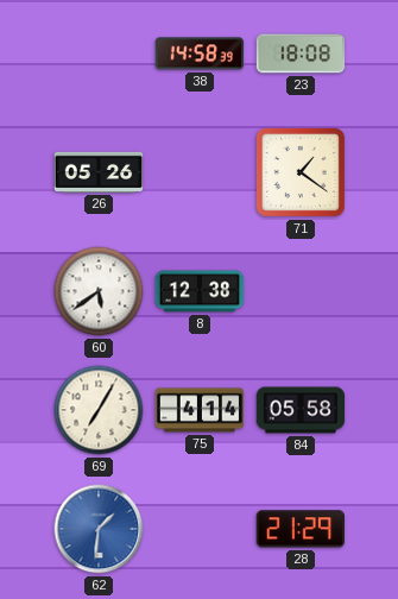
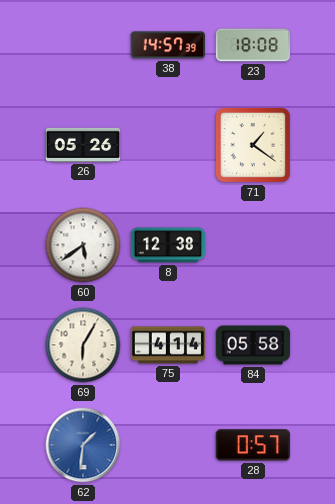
38: 14:58 -> 14:57 (167, 45)
69: 7:05 -> 6:05 (83, 345)
28: 21:29 -> 0:57 (252, 445)
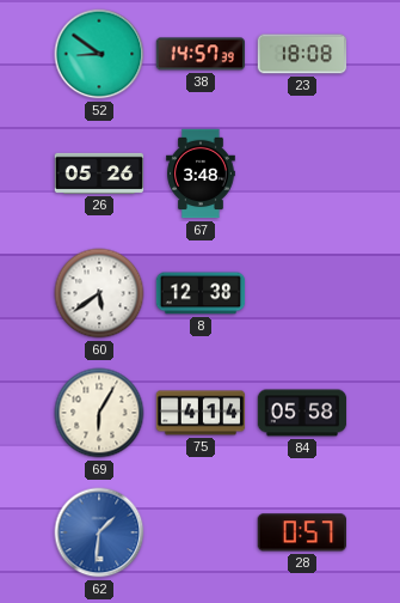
52: none -> 8:51 (99, 54)
67: none -> 3:48 (201, 173)
71: 1:21 -> none (253, 145)
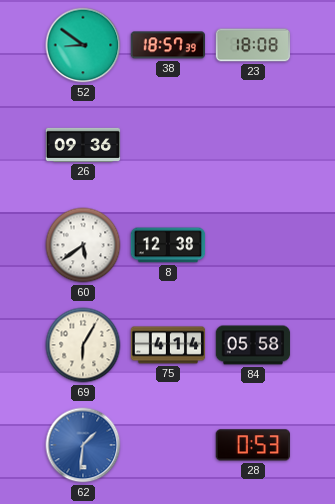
38: 14:57 -> 18:57 (167, 45)
26: 05:26 -> 09:36 (83, 145)
67: 3:48 -> none (201, 173)
28: 0:57 -> 0:53 (252, 445)
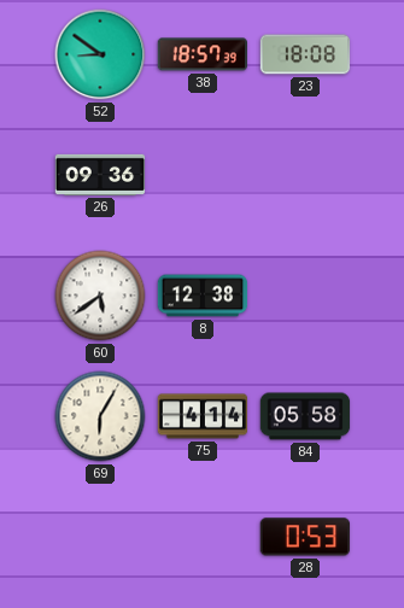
62: 1:31 -> none (83, 445)
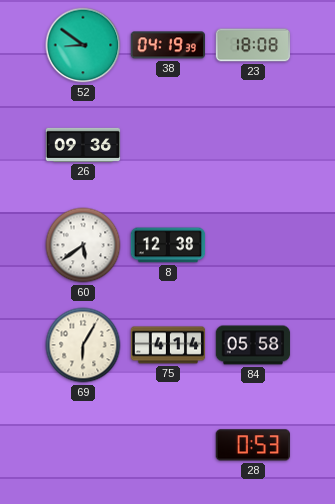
38: 18:57 -> 04:19 (167, 45)
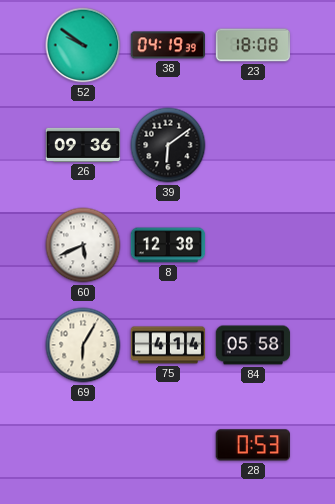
52: 8:51 -> 9:51 (83, 45)
39: none -> 6:09 (168, 145)
60: 5:39 -> 5:41 (83, 245)
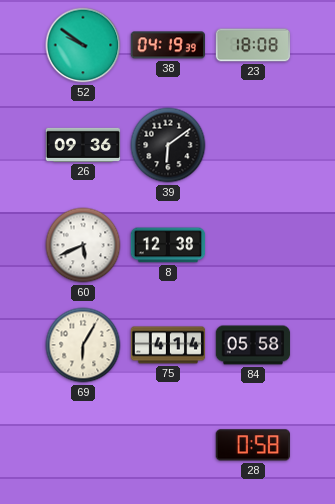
28: 0:53 -> 0:58 (252, 445)
